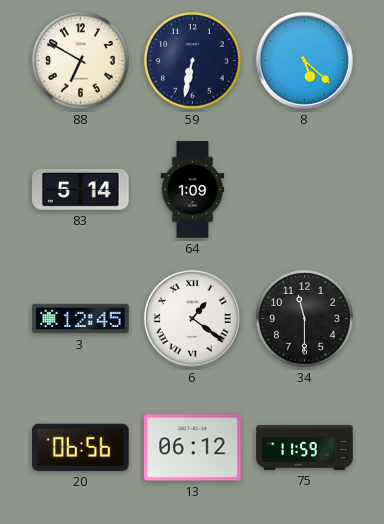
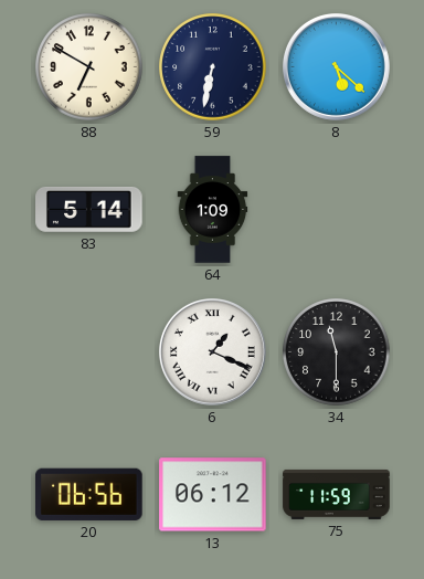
3: 12:45 -> none (81, 319)
6: 1:21 -> 1:19 (212, 351)
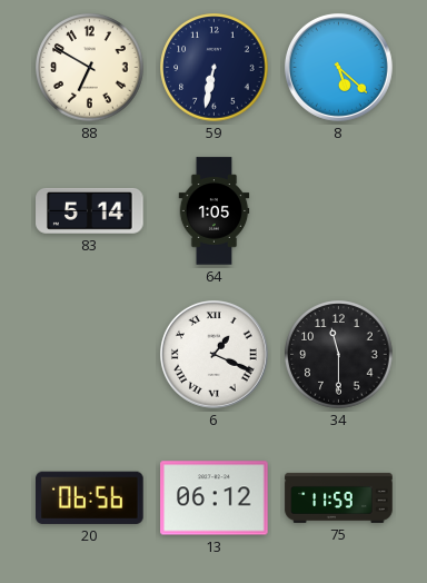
64: 1:09 -> 1:05 (215, 211)
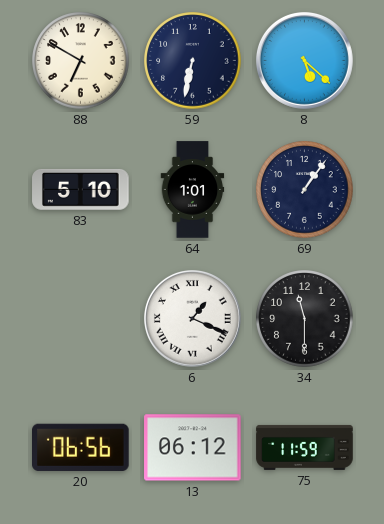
83: 5:14 -> 5:10 (81, 189)
64: 1:05 -> 1:01 (193, 190)
69: none -> 1:06 (305, 190)
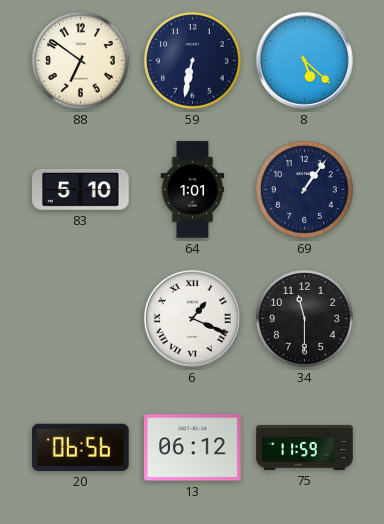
88: 6:50 -> 6:51 (81, 61)
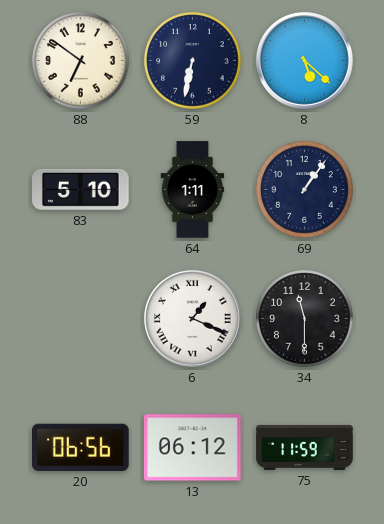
64: 1:01 -> 1:11 (193, 190)
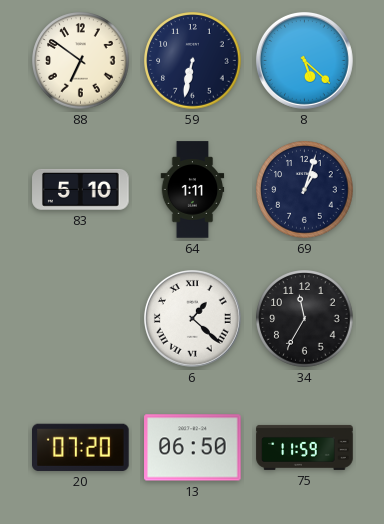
69: 1:06 -> 1:03 (305, 190)
6: 1:19 -> 1:22 (192, 318)
34: 11:30 -> 11:35 (305, 319)
20: 06:56 -> 07:20 (81, 447)
13: 06:12 -> 06:50 (193, 448)
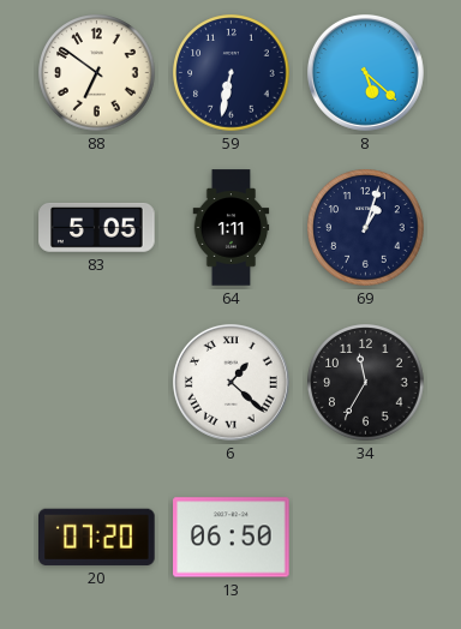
83: 5:10 -> 5:05 (97, 227)
75: 11:59 -> none (305, 447)
